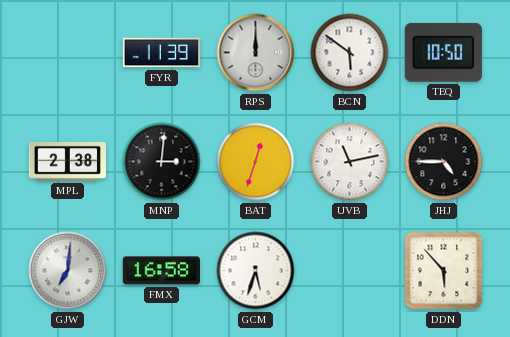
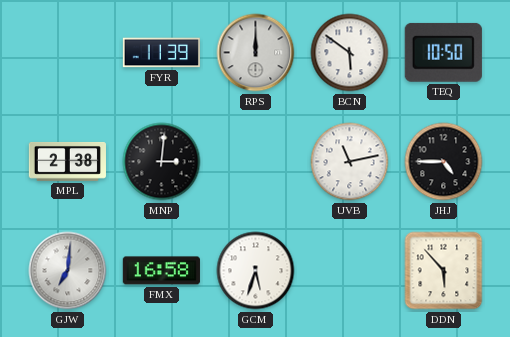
BAT: 12:33 -> none (256, 162)
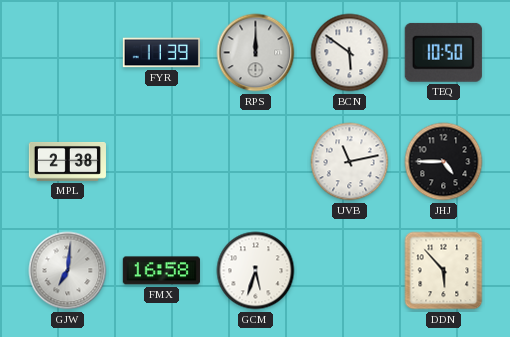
MNP: 3:01 -> none (162, 162)
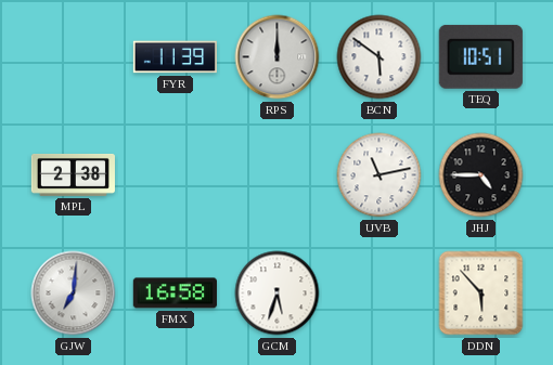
TEQ: 10:50 -> 10:51 (480, 56)
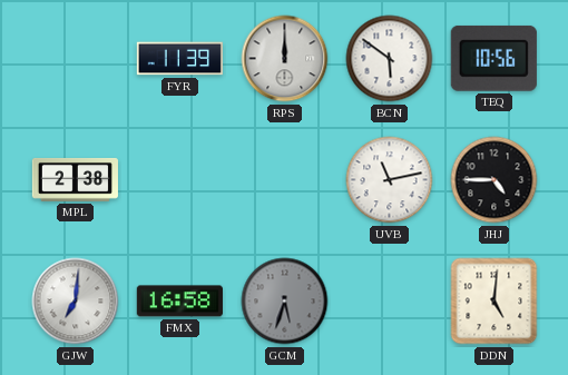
TEQ: 10:51 -> 10:56 (493, 58)
GCM dial: white -> grey (285, 302)
DDN: 5:53 -> 5:01 (494, 302)
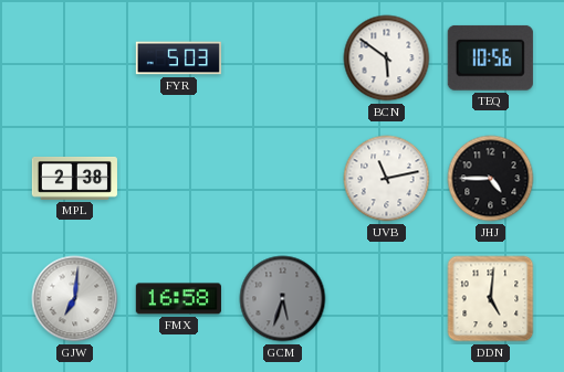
FYR: 11:39 -> 5:03 (178, 59)
RPS: 12:00 -> none (285, 59)
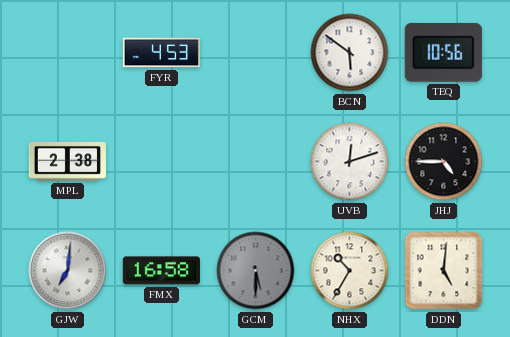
FYR: 5:03 -> 4:53 (161, 53)
UVB: 11:13 -> 12:12 (350, 162)
GCM: 5:33 -> 5:30 (256, 271)
NHX: none -> 10:35 (350, 271)
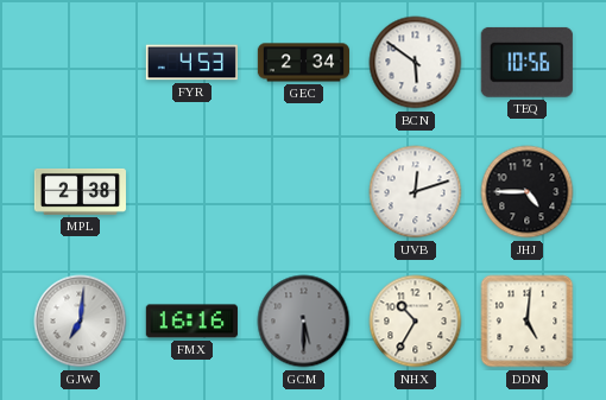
GEC: none -> 2:34 (303, 63)
FMX: 16:58 -> 16:16 (191, 322)
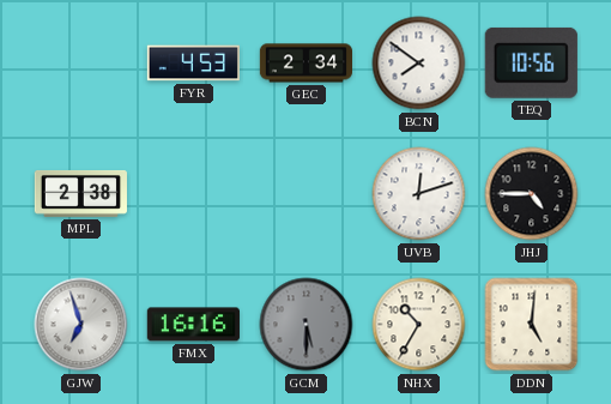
BCN: 5:51 -> 7:51 (419, 64)
GJW: 7:01 -> 6:57 (81, 325)
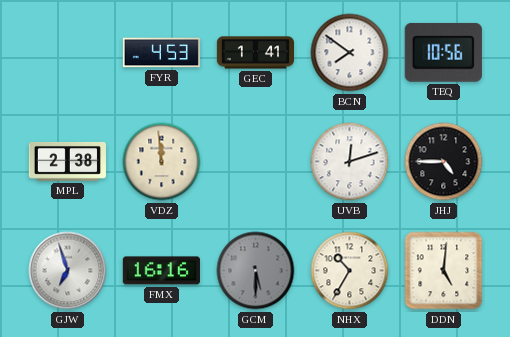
GEC: 2:34 -> 1:41 (255, 53)
VDZ: none -> 11:59 (162, 162)
